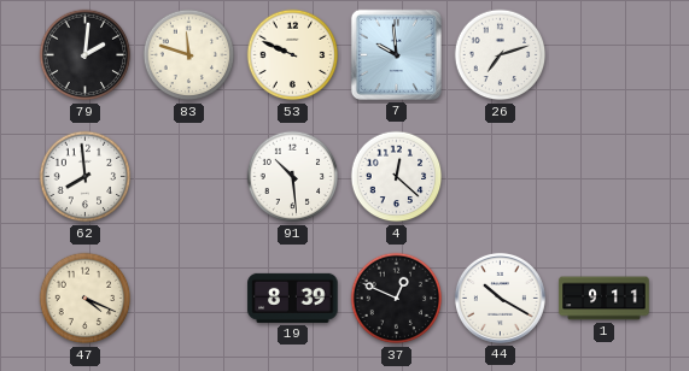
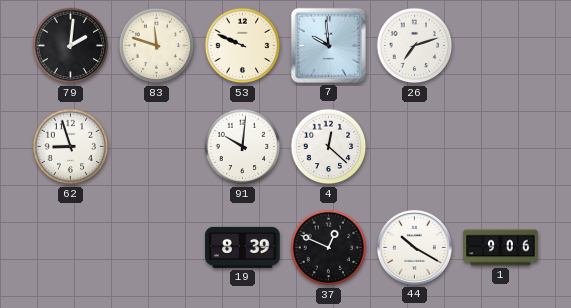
62: 7:59 -> 8:57 (71, 147)
91: 10:29 -> 10:01 (243, 147)
47: 4:19 -> none (86, 299)
1: 9:11 -> 9:06 (501, 248)
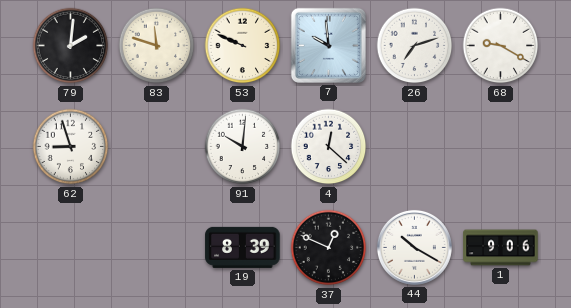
68: none -> 9:20 (501, 46)
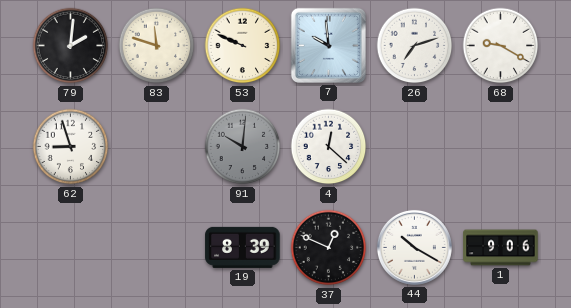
91 dial: white -> grey (243, 147)
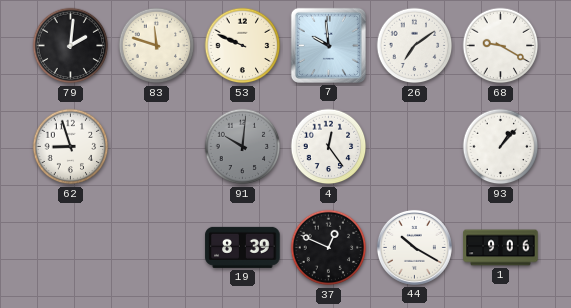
26: 7:12 -> 7:09 (415, 46)
4: 12:22 -> 12:24 (329, 147)
93: none -> 1:07 (501, 147)
